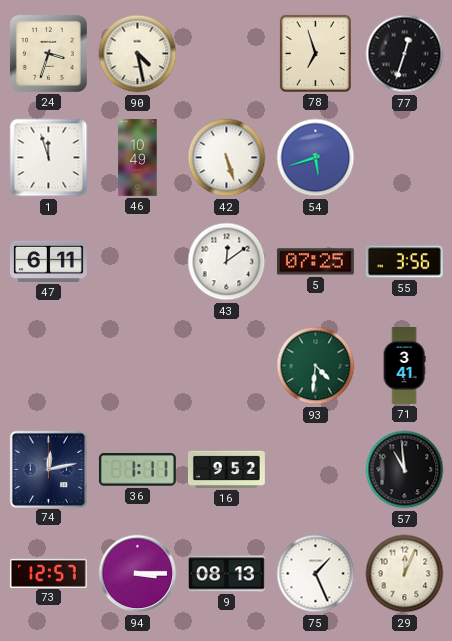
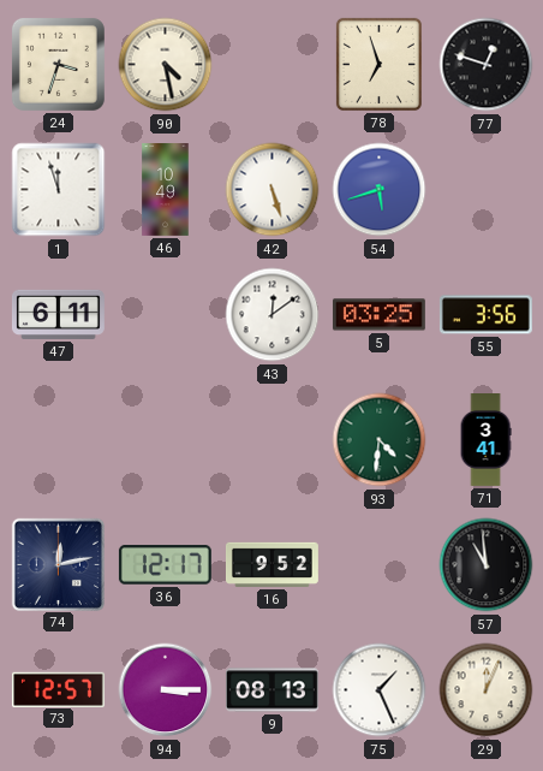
77: 12:33 -> 12:48 (487, 65)
5: 07:25 -> 03:25 (378, 315)
36: 1:11 -> 12:17 (165, 565)
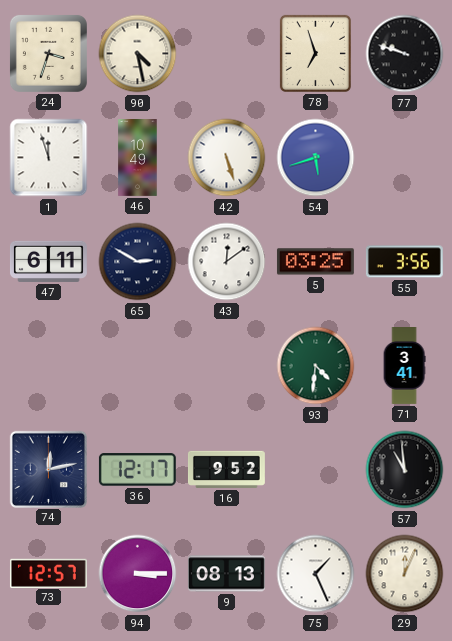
77: 12:48 -> 9:48 (405, 54)
65: none -> 2:50 (138, 262)
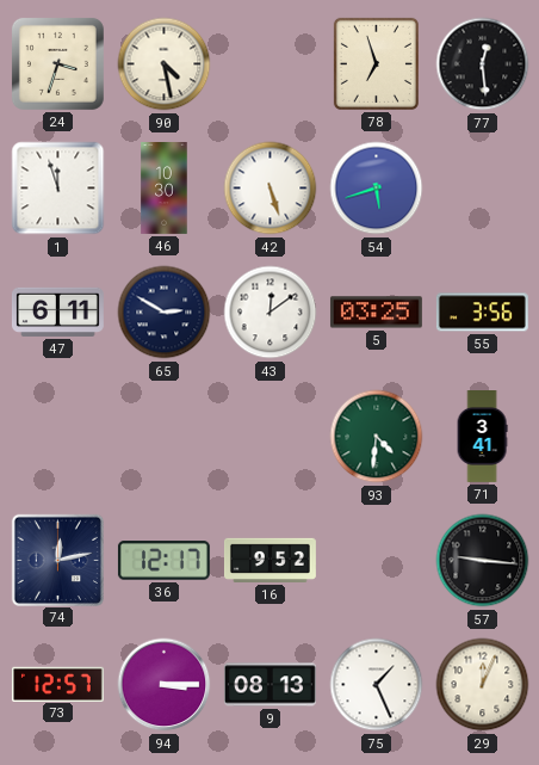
77: 9:48 -> 12:29 (483, 64)
46: 10:49 -> 10:30 (165, 189)
57: 10:59 -> 9:16 (483, 561)
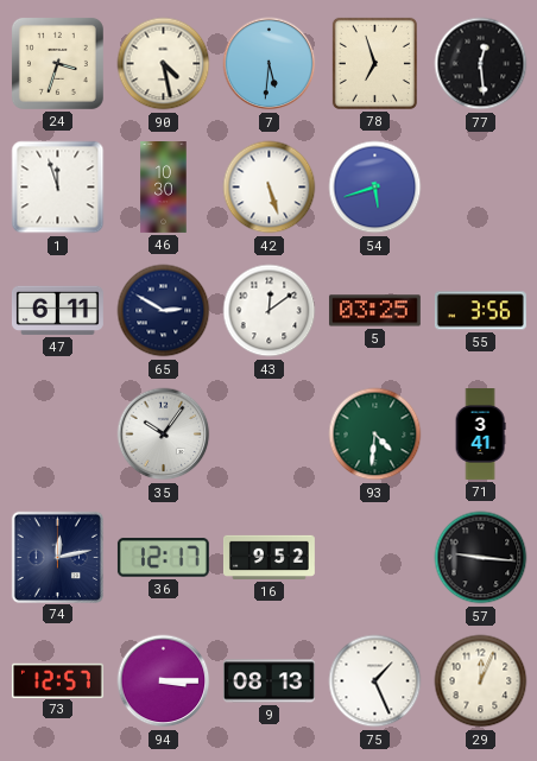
7: none -> 5:31 (270, 64)
35: none -> 10:06 (164, 435)
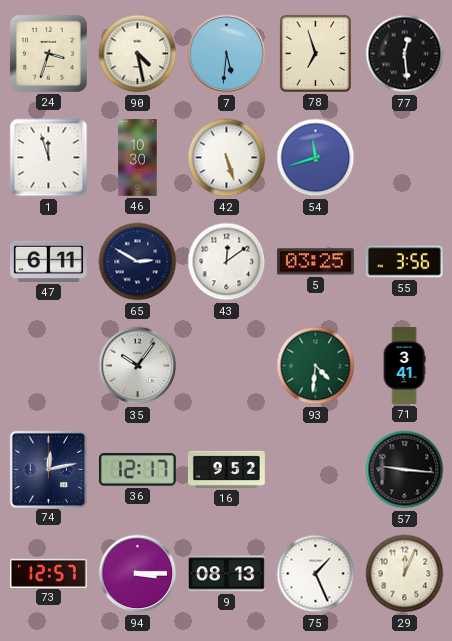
54: 5:42 -> 11:42 (316, 158)
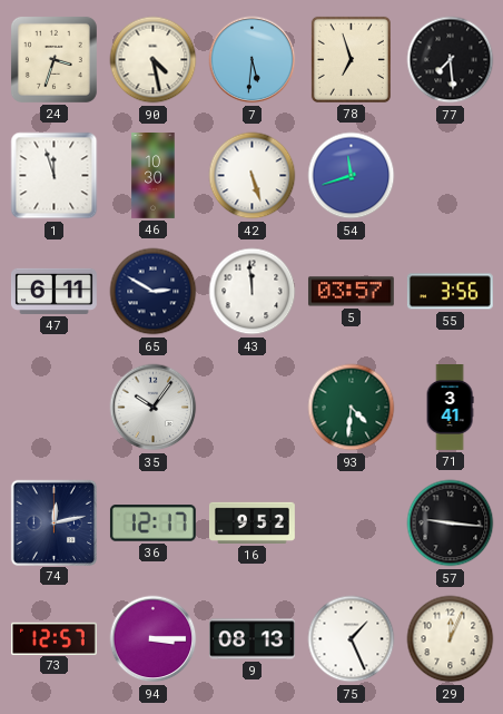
77: 12:29 -> 7:29 (451, 60)
43: 12:09 -> 11:59 (253, 292)
5: 03:25 -> 03:57 (351, 292)
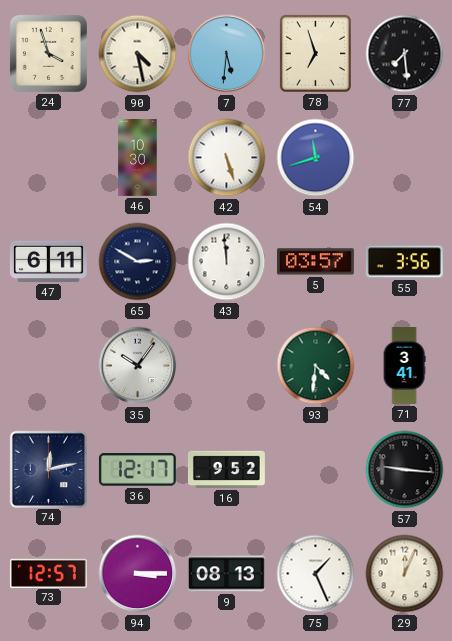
24: 3:33 -> 3:57 (48, 53)
1: 11:57 -> none (55, 176)
